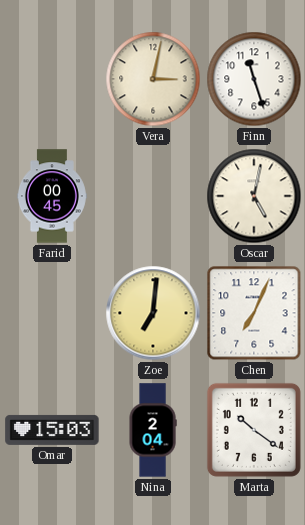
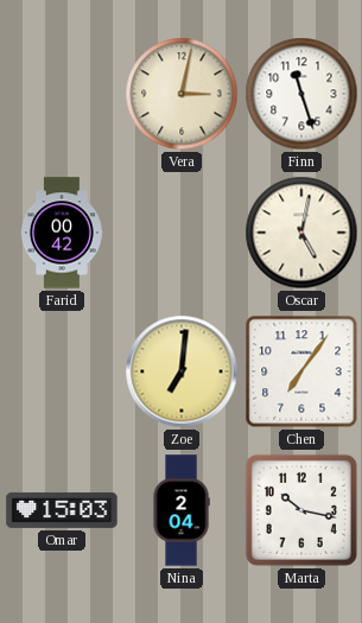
Farid: 00:45 -> 00:42 (62, 233)
Chen: 7:04 -> 7:06 (301, 371)
Marta: 10:21 -> 10:17 (301, 510)
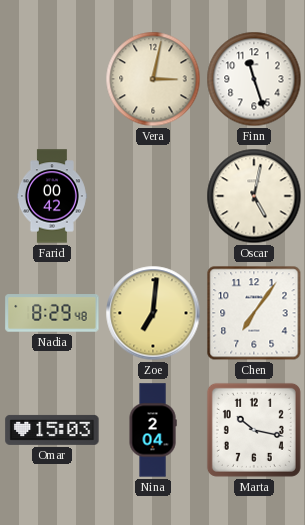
Nadia: none -> 8:29 (52, 313)
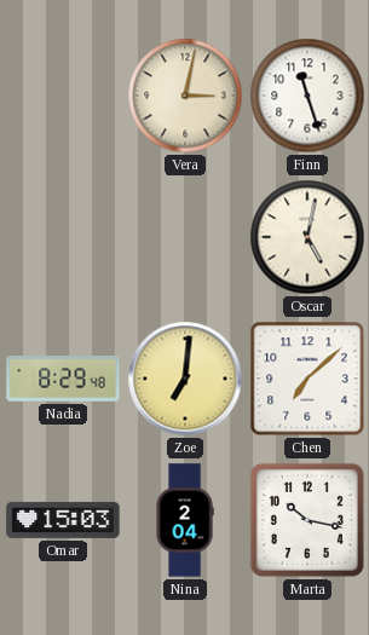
Farid: 00:42 -> none (52, 196)
Chen: 7:06 -> 7:08 (307, 379)
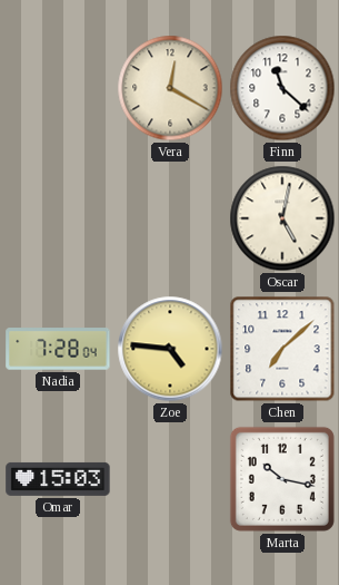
Vera: 3:02 -> 12:20 (170, 88)
Finn: 11:27 -> 11:22 (282, 88)
Nadia: 8:29 -> 7:28 (58, 349)
Zoe: 7:01 -> 4:46 (170, 349)
Nina: 2:04 -> none (185, 520)
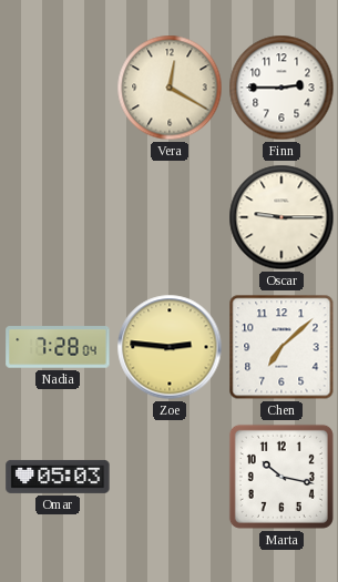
Finn: 11:22 -> 2:45 (281, 88)
Oscar: 5:02 -> 9:15 (281, 217)
Zoe: 4:46 -> 2:46 (170, 347)
Omar: 15:03 -> 05:03 (58, 477)
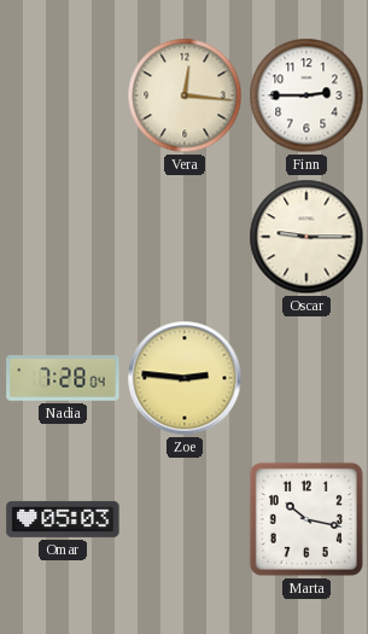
Vera: 12:20 -> 12:16 (185, 95)
Chen: 7:08 -> none (281, 347)
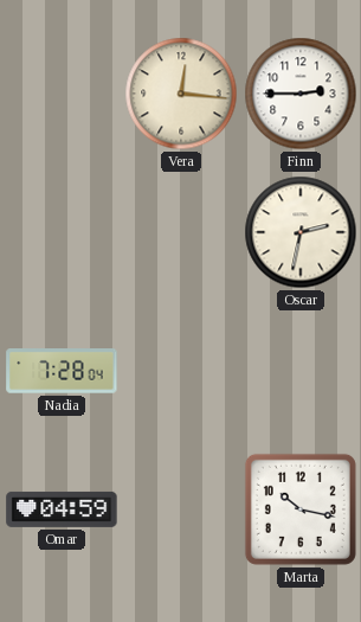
Oscar: 9:15 -> 2:32 (301, 232)
Zoe: 2:46 -> none (185, 378)
Omar: 05:03 -> 04:59 (62, 509)
